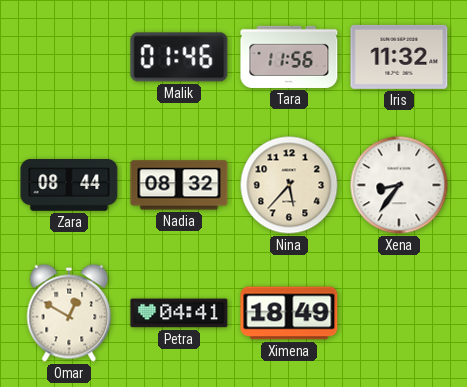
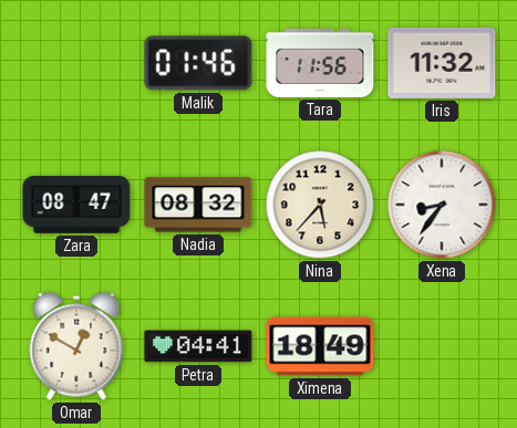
Zara: 08:44 -> 08:47 (76, 205)
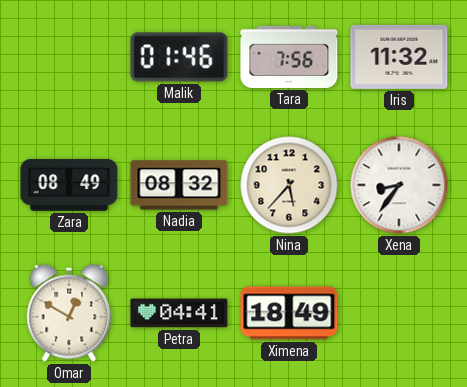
Tara: 11:56 -> 7:56 (289, 57)
Zara: 08:47 -> 08:49 (69, 185)
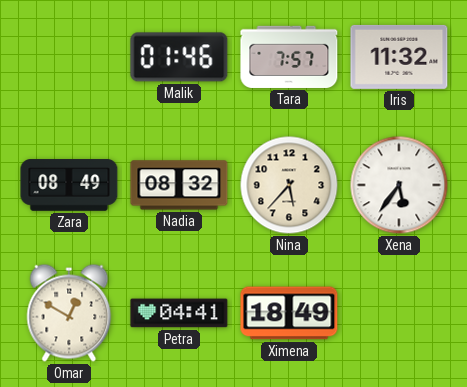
Tara: 7:56 -> 7:57 (289, 57)
Xena: 8:36 -> 5:36 (399, 185)
